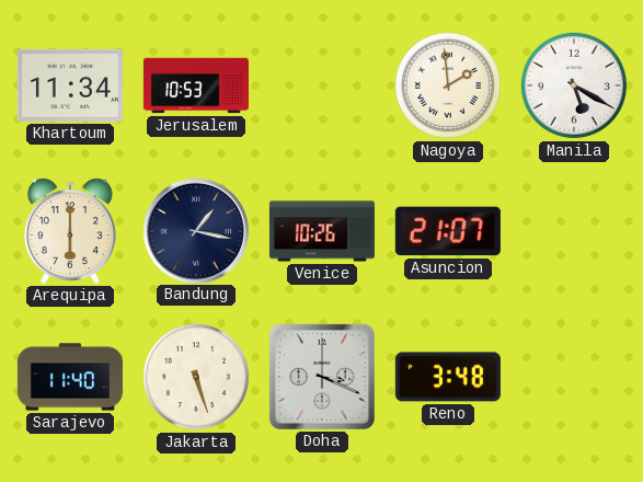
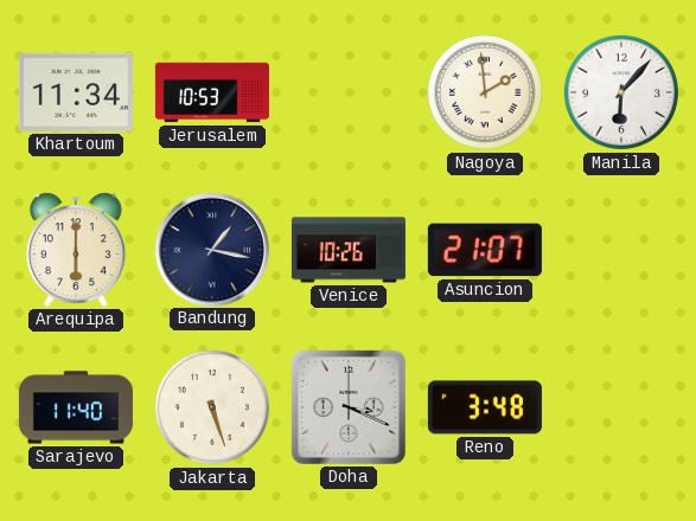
Manila: 5:20 -> 6:07 (621, 92)
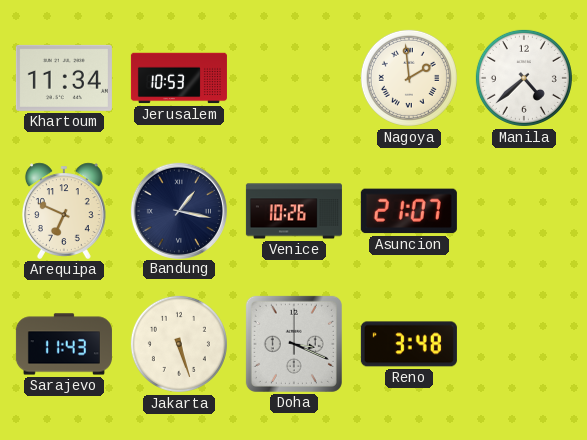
Manila: 6:07 -> 4:38 (524, 78)
Arequipa: 6:00 -> 6:49 (64, 211)
Sarajevo: 11:40 -> 11:43 (64, 344)
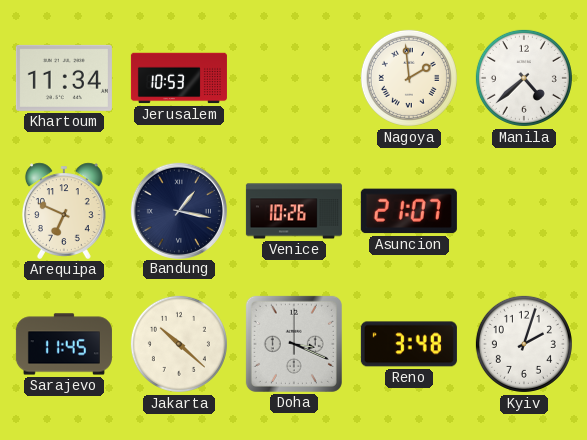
Sarajevo: 11:43 -> 11:45 (64, 344)
Jakarta: 5:27 -> 10:22 (179, 344)
Kyiv: none -> 2:03 (524, 344)
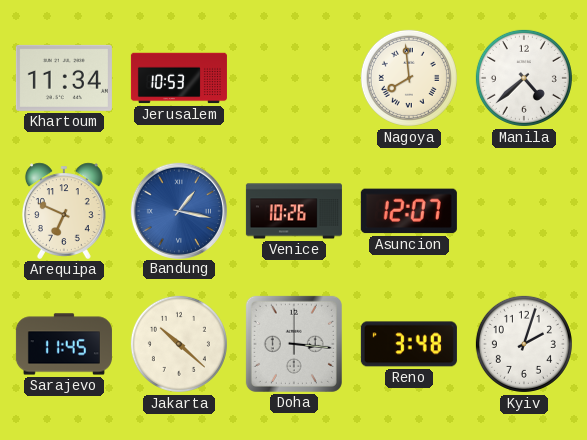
Nagoya: 1:59 -> 7:59 (409, 78)
Bandung dial: navy -> blue (178, 210)
Asuncion: 21:07 -> 12:07 (409, 211)
Doha: 3:19 -> 3:16 (294, 344)
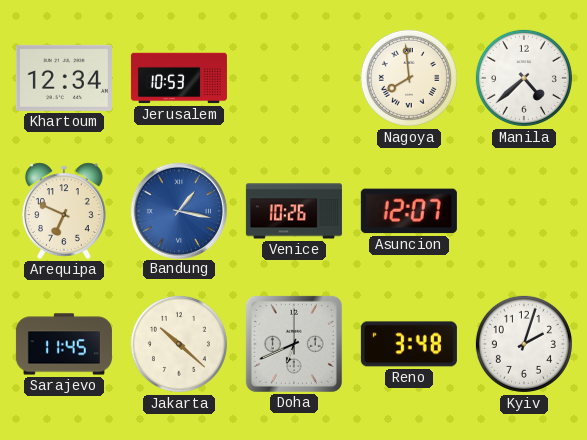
Khartoum: 11:34 -> 12:34 (64, 78)
Doha: 3:16 -> 6:41 (294, 344)
